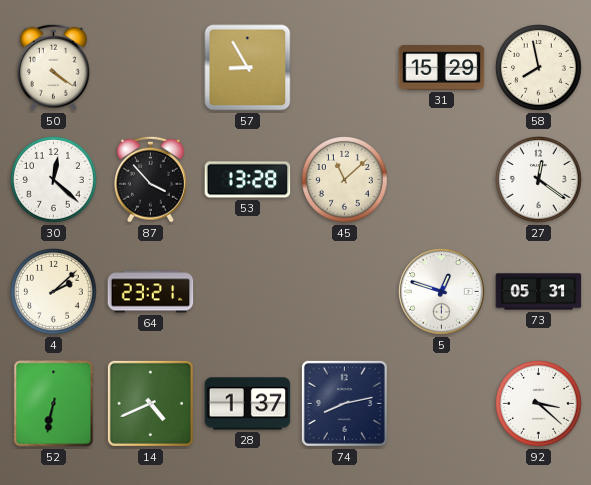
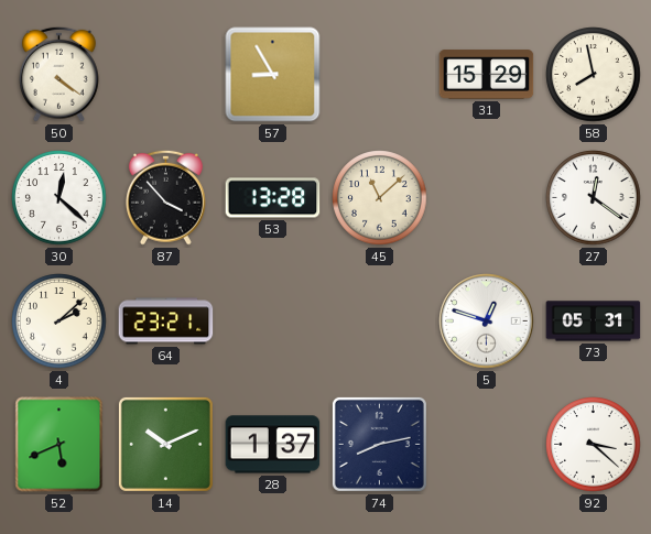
52: 6:32 -> 5:41 (59, 445)
14: 4:41 -> 10:11 (165, 444)
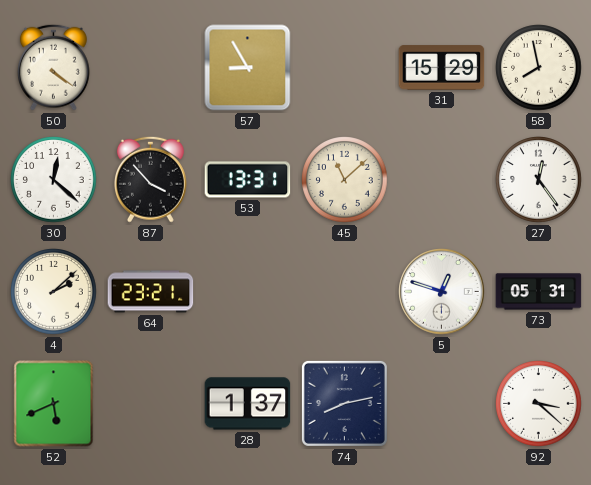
53: 13:28 -> 13:31 (248, 180)
27: 12:21 -> 12:24 (539, 180)
14: 10:11 -> none (165, 444)
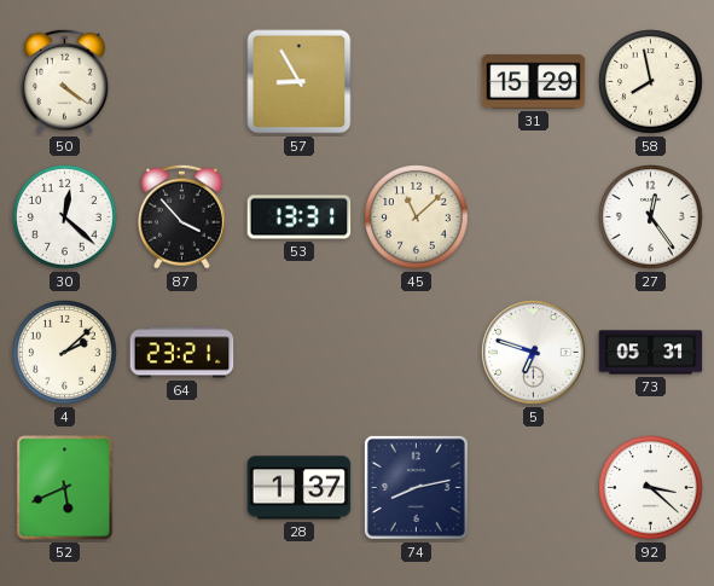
5: 12:48 -> 6:48 (534, 353)
